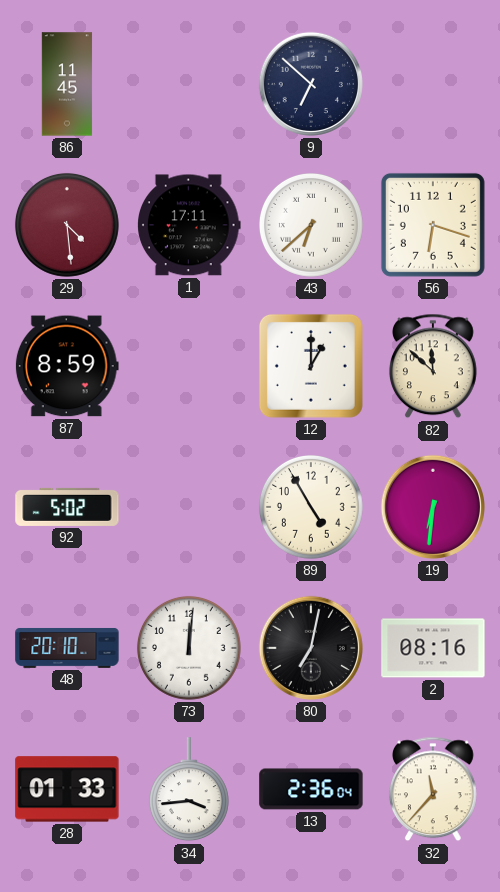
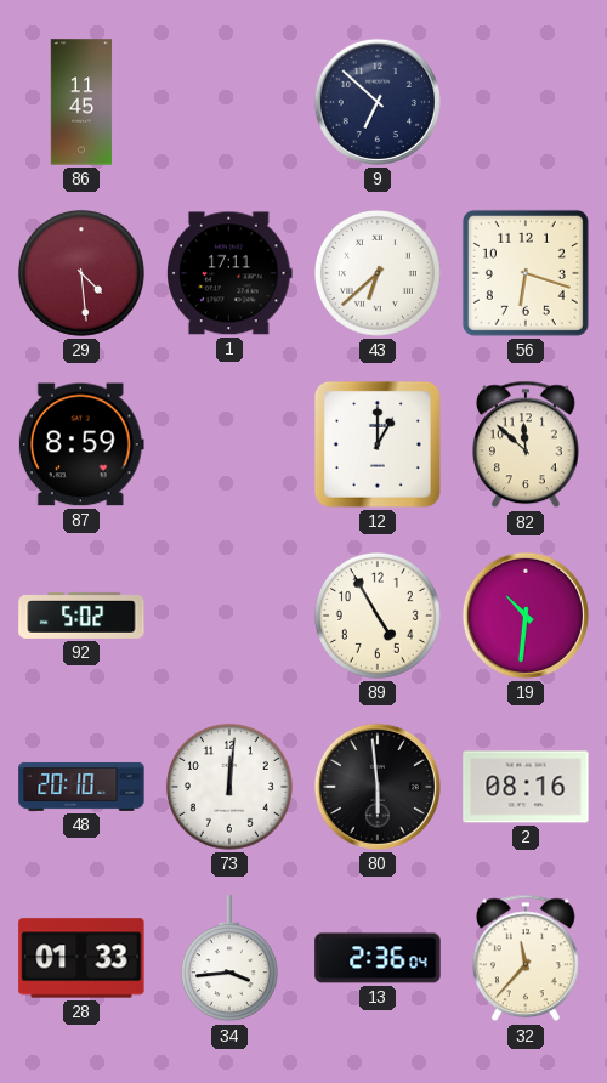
19: 6:31 -> 10:31 (526, 616)
80: 7:02 -> 5:59 (378, 787)
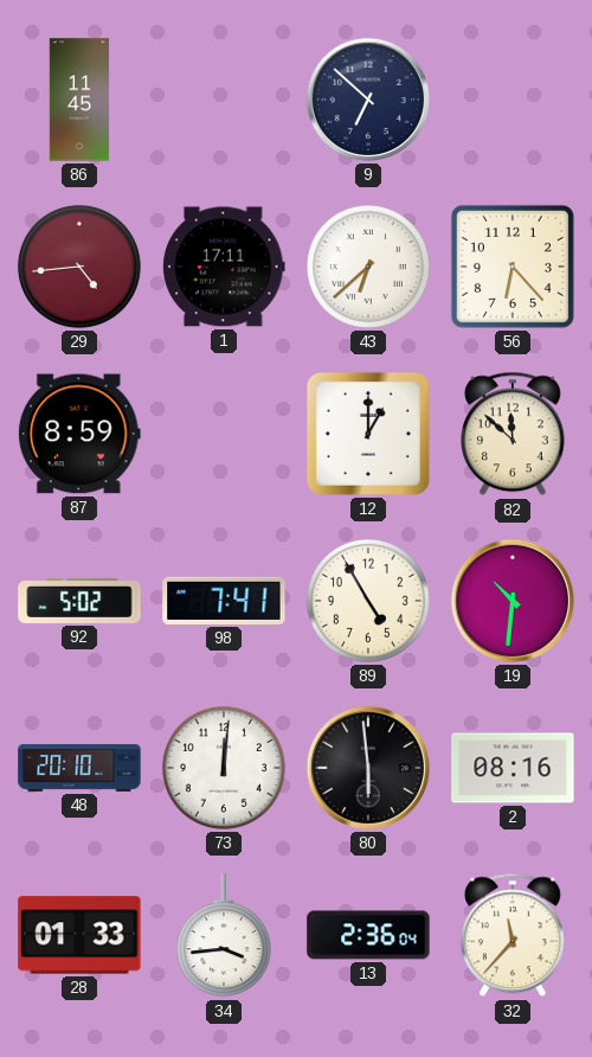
29: 4:29 -> 4:44 (79, 267)
56: 6:18 -> 6:23 (513, 267)
98: none -> 7:41 (224, 601)
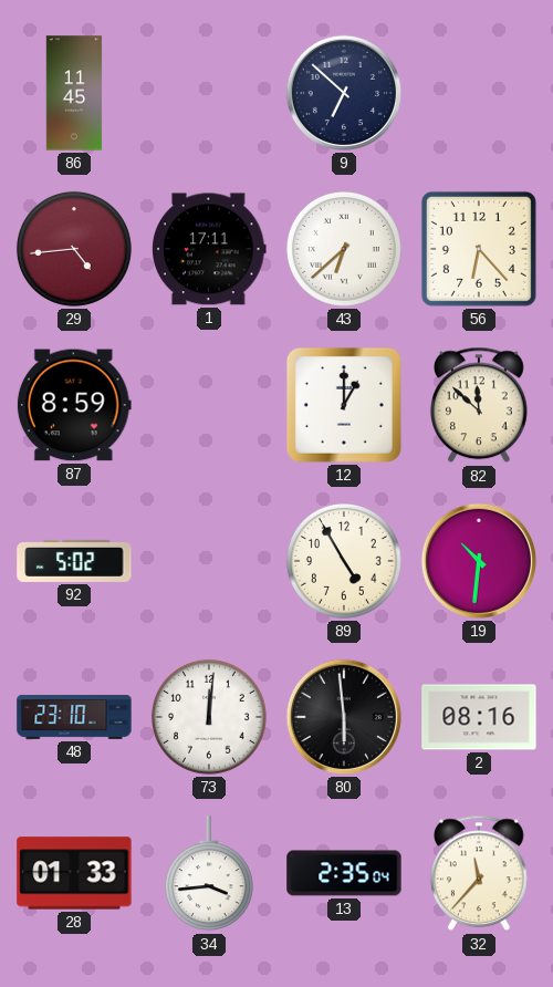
98: 7:41 -> none (224, 601)
48: 20:10 -> 23:10 (74, 717)
13: 2:36 -> 2:35 (344, 873)
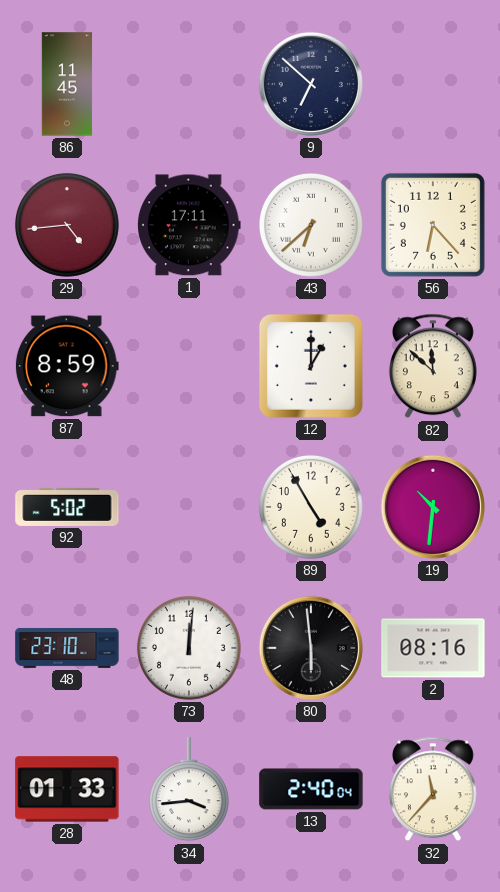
13: 2:35 -> 2:40 (311, 789)
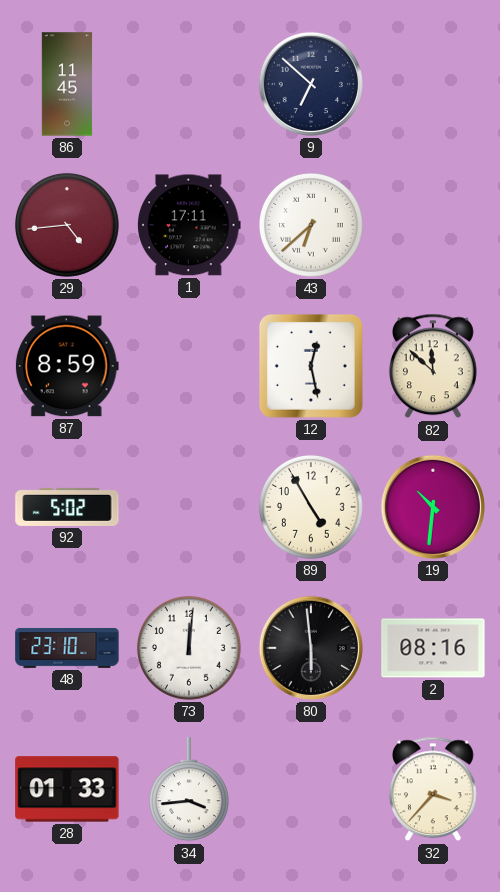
56: 6:23 -> none (433, 225)
12: 1:00 -> 12:28 (311, 366)
13: 2:40 -> none (311, 789)
32: 11:37 -> 3:37 (433, 789)
